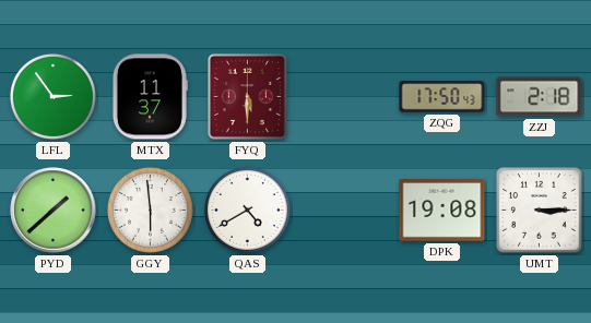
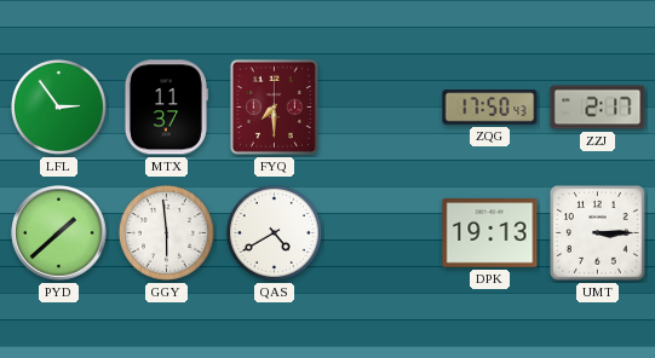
FYQ: 5:30 -> 7:30 (274, 106)
ZZJ: 2:18 -> 2:17 (598, 108)
DPK: 19:08 -> 19:13 (490, 233)
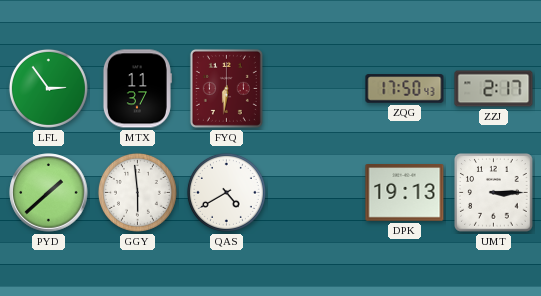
FYQ: 7:30 -> 6:31 (226, 88)
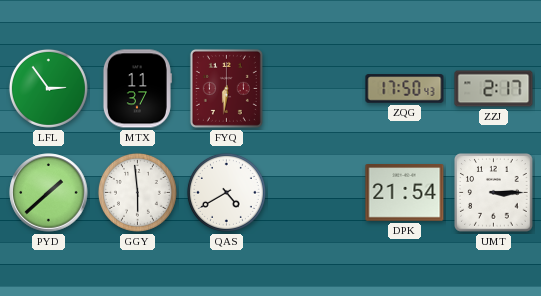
DPK: 19:13 -> 21:54 (405, 193)
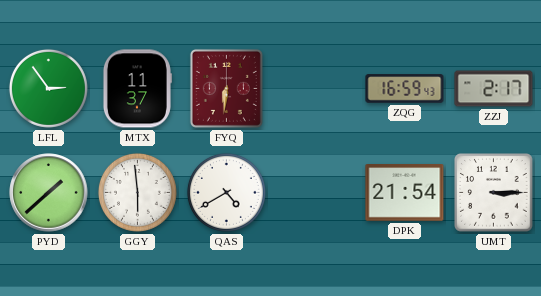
ZQG: 17:50 -> 16:59 (405, 89)
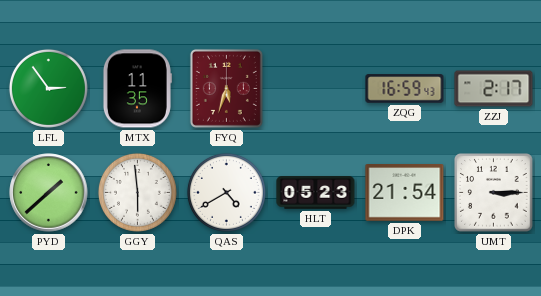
MTX: 11:37 -> 11:35 (137, 89)
FYQ: 6:31 -> 5:33 (226, 88)
HLT: none -> 05:23 (316, 193)
